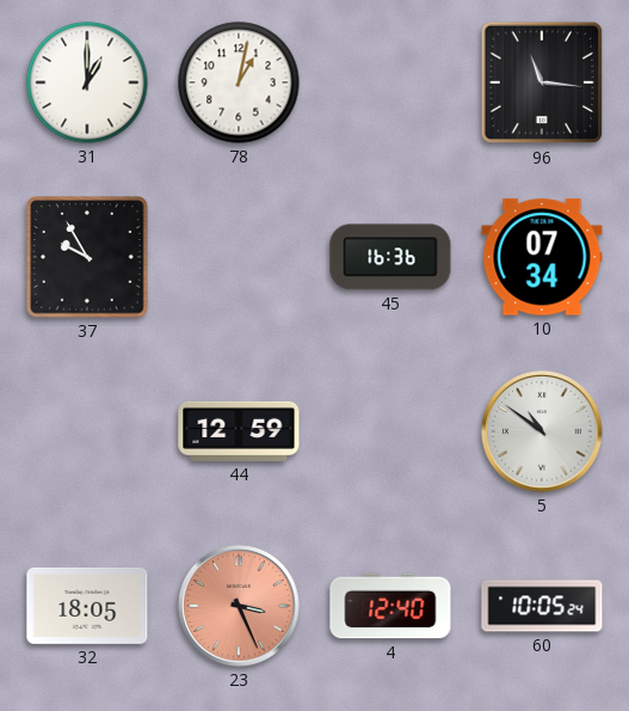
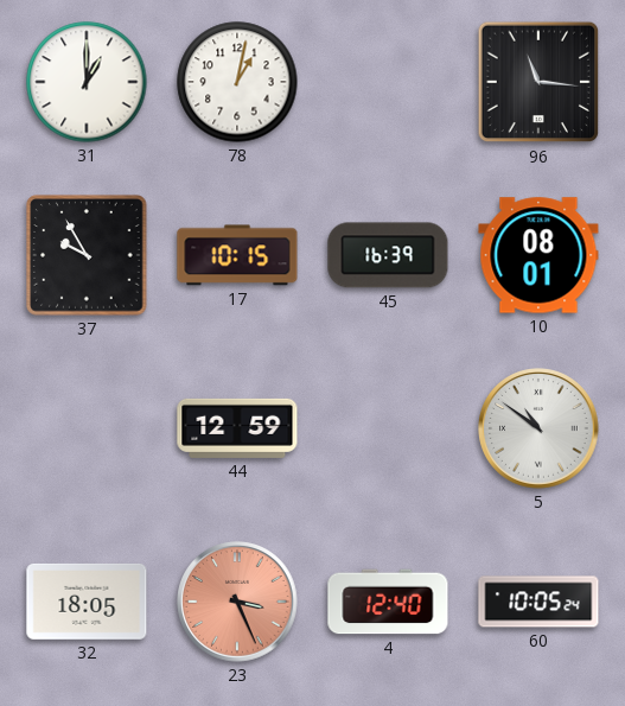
17: none -> 10:15 (237, 255)
45: 16:36 -> 16:39 (388, 255)
10: 07:34 -> 08:01 (538, 255)
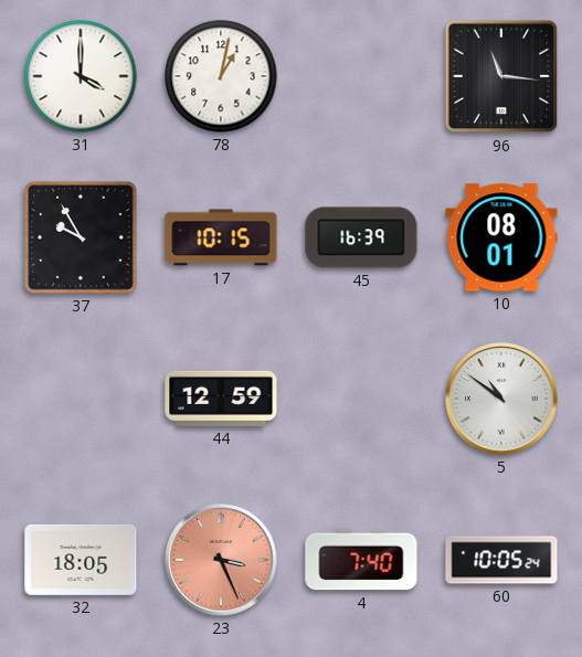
31: 1:00 -> 4:00 (81, 76)
4: 12:40 -> 7:40 (361, 560)
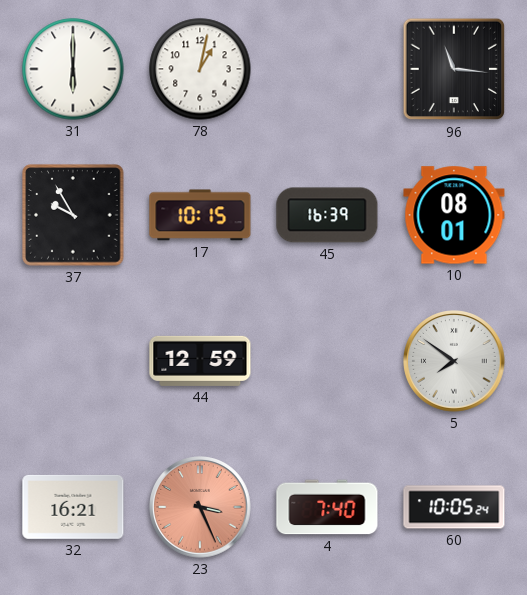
31: 4:00 -> 6:00 (73, 69)
5: 10:51 -> 7:51 (454, 361)
32: 18:05 -> 16:21 (73, 507)
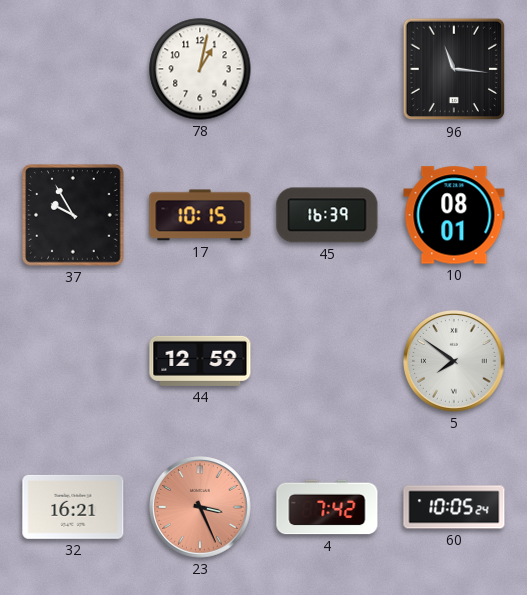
31: 6:00 -> none (73, 69)
4: 7:40 -> 7:42 (327, 507)
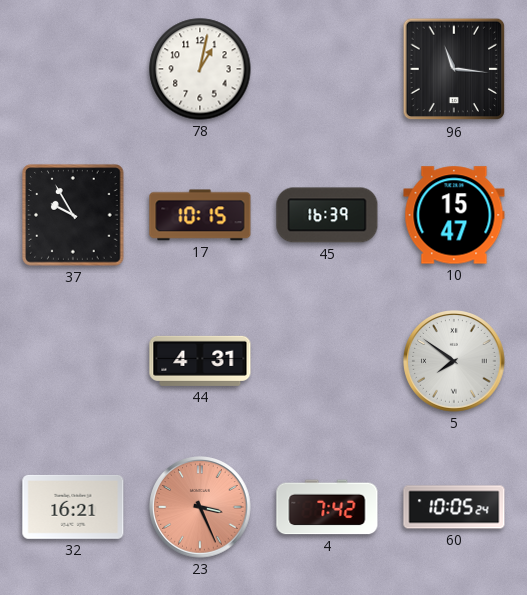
10: 08:01 -> 15:47 (454, 215)
44: 12:59 -> 4:31 (200, 361)
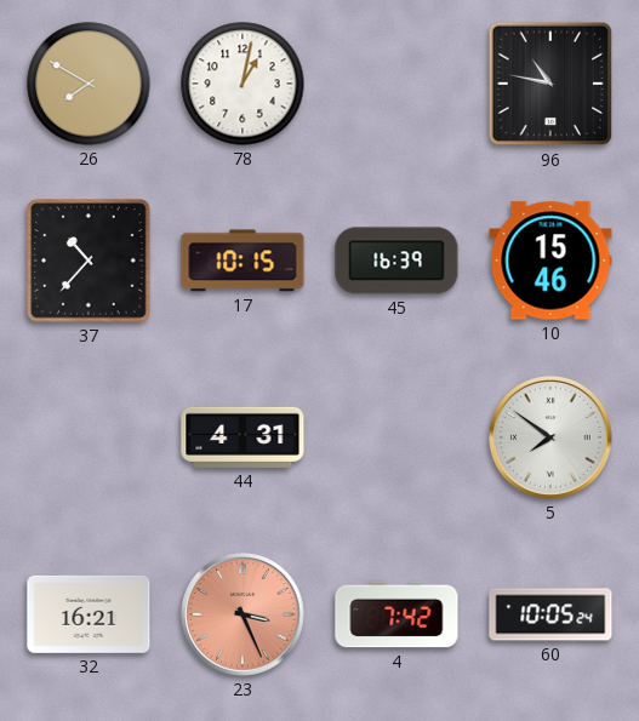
26: none -> 7:50 (89, 84)
96: 11:16 -> 10:47 (550, 84)
37: 9:55 -> 10:37 (89, 261)
10: 15:47 -> 15:46 (550, 261)
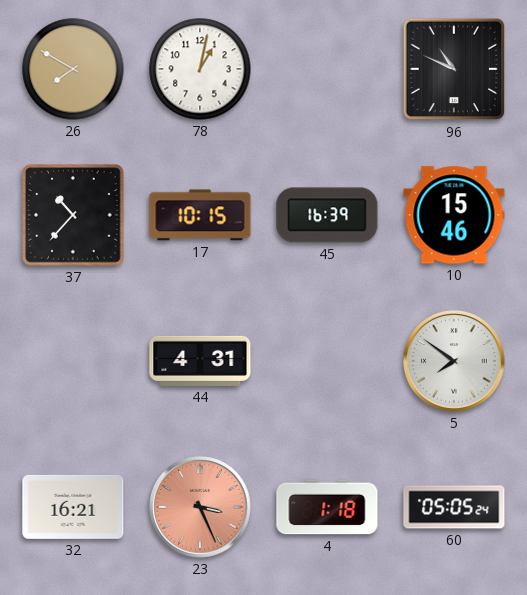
96: 10:47 -> 10:49 (454, 69)
4: 7:42 -> 1:18 (327, 507)
60: 10:05 -> 05:05 (454, 507)
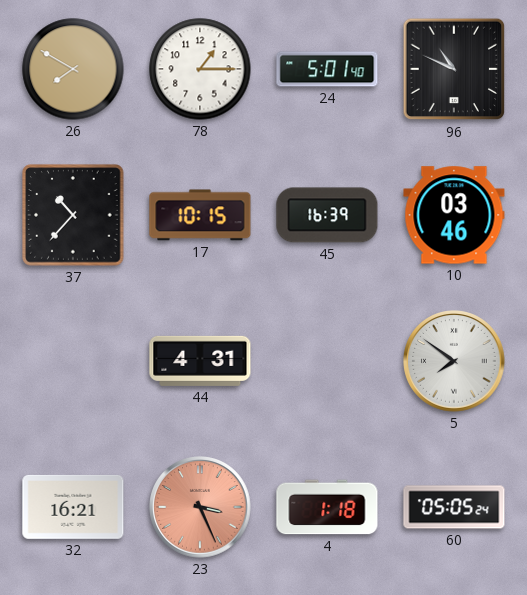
78: 1:02 -> 1:15 (200, 69)
24: none -> 5:01 (327, 69)
10: 15:46 -> 03:46 (454, 215)
